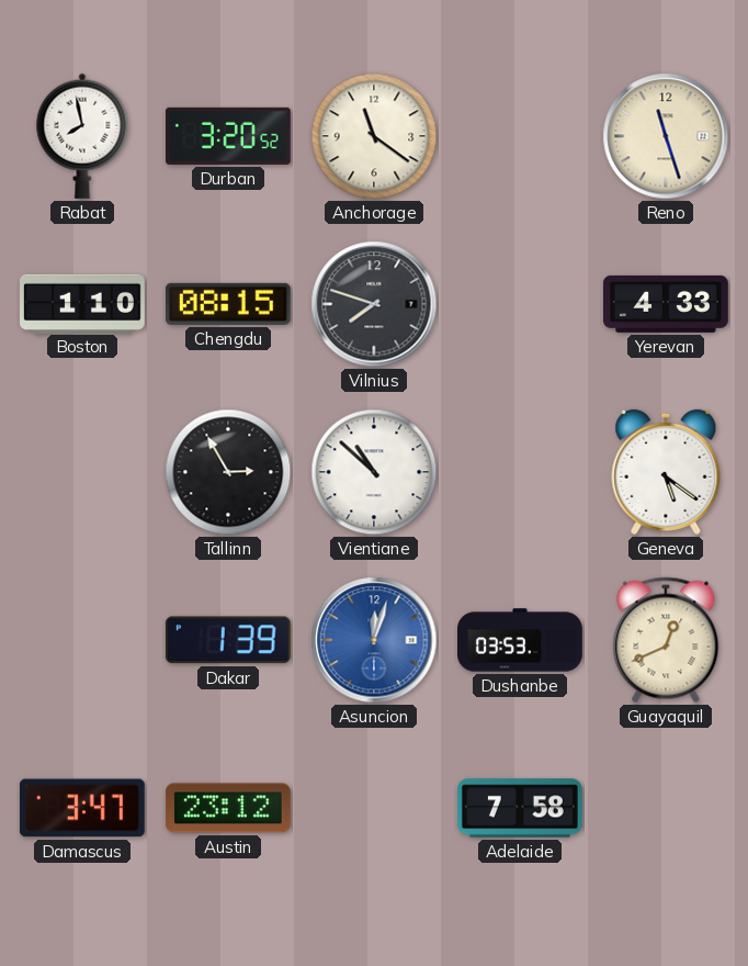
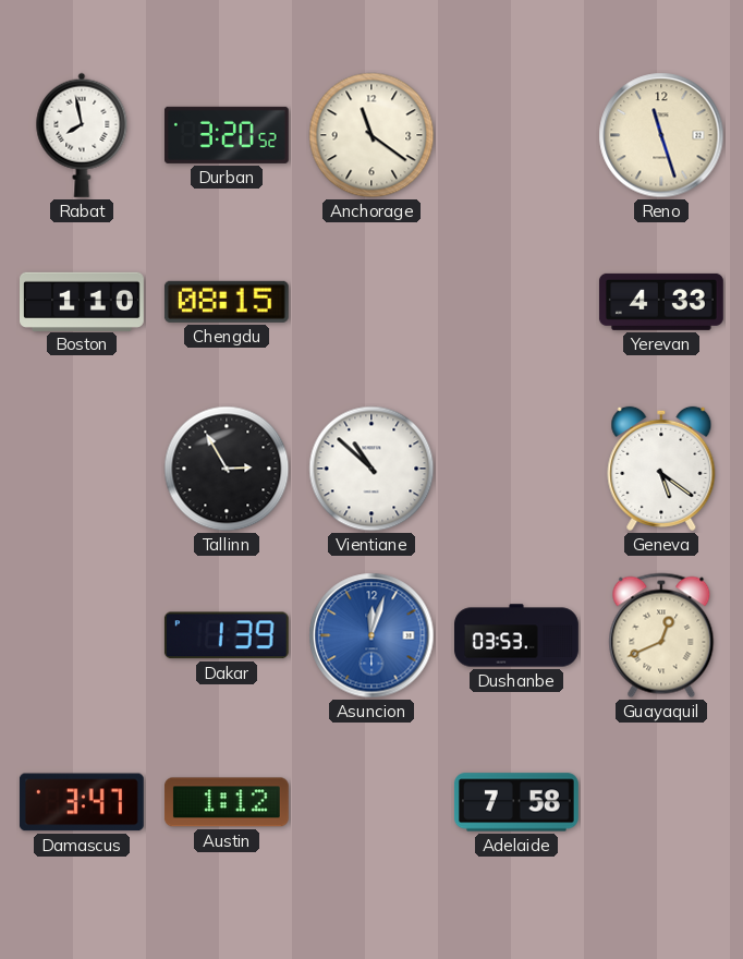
Vilnius: 7:48 -> none (374, 304)
Austin: 23:12 -> 1:12 (227, 802)
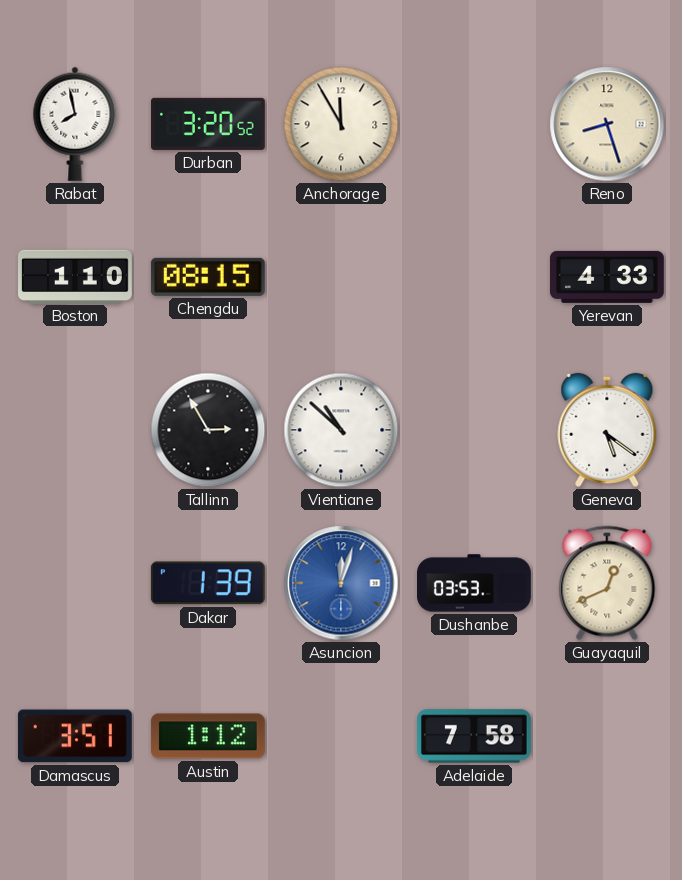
Anchorage: 11:21 -> 11:55 (341, 124)
Reno: 11:27 -> 8:27 (607, 124)
Damascus: 3:47 -> 3:51 (75, 736)
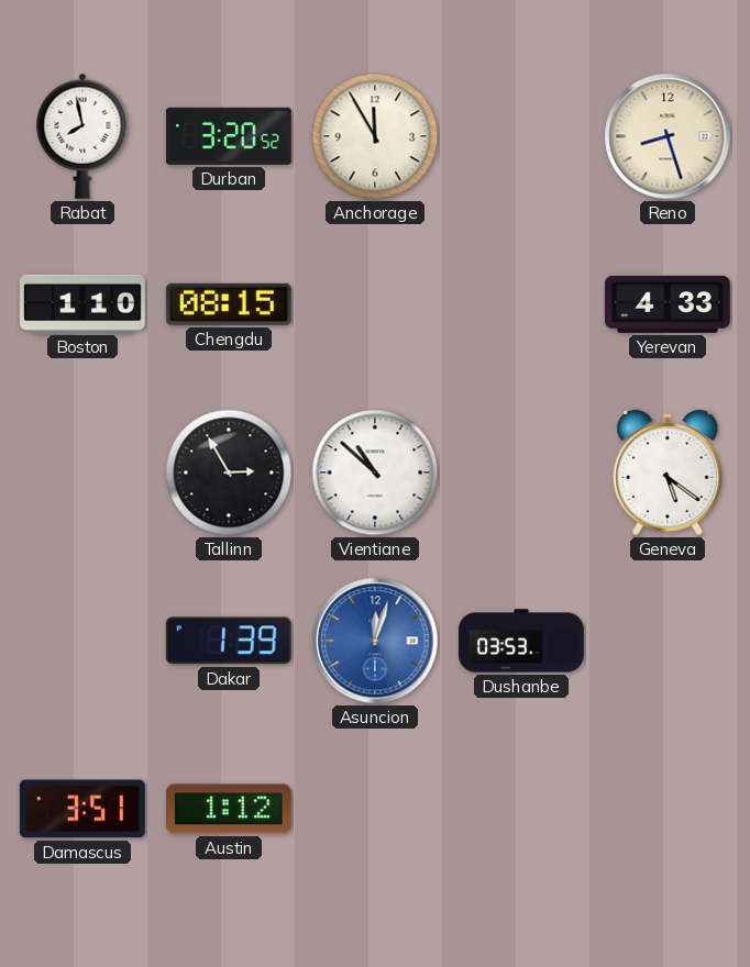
Guayaquil: 12:41 -> none (607, 583)
Adelaide: 7:58 -> none (474, 736)
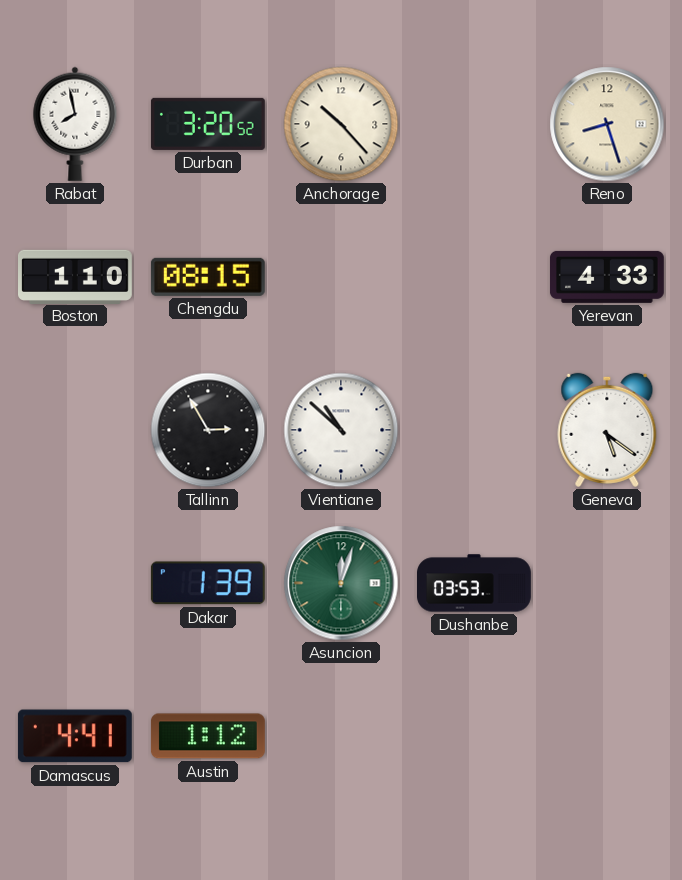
Anchorage: 11:55 -> 10:23 (341, 124)
Asuncion dial: blue -> green (341, 583)
Damascus: 3:51 -> 4:41 (75, 736)
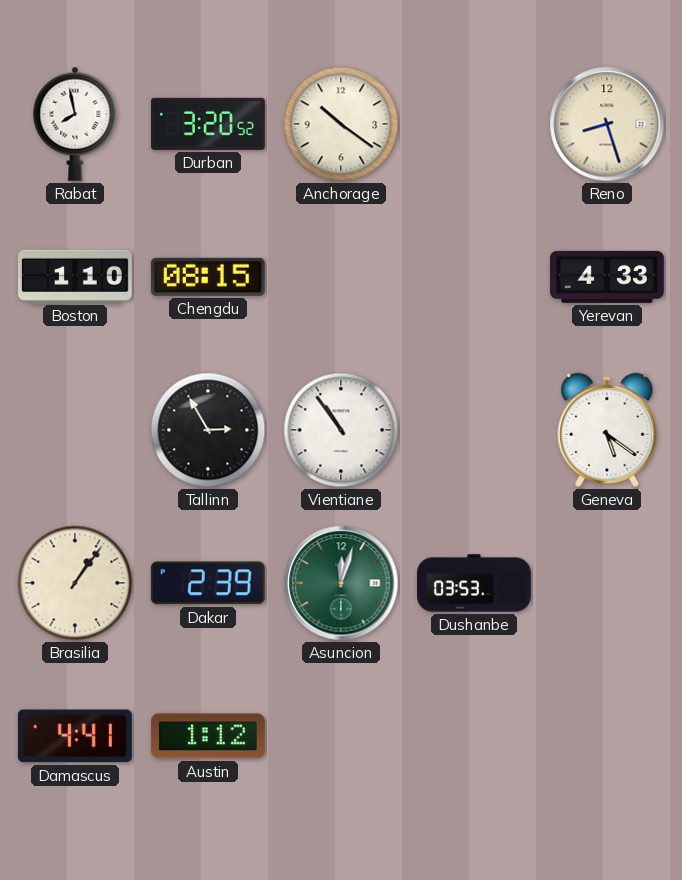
Anchorage: 10:23 -> 10:21 (341, 124)
Vientiane: 10:52 -> 10:54 (341, 430)
Brasilia: none -> 1:06 (75, 583)
Dakar: 1:39 -> 2:39 (208, 583)
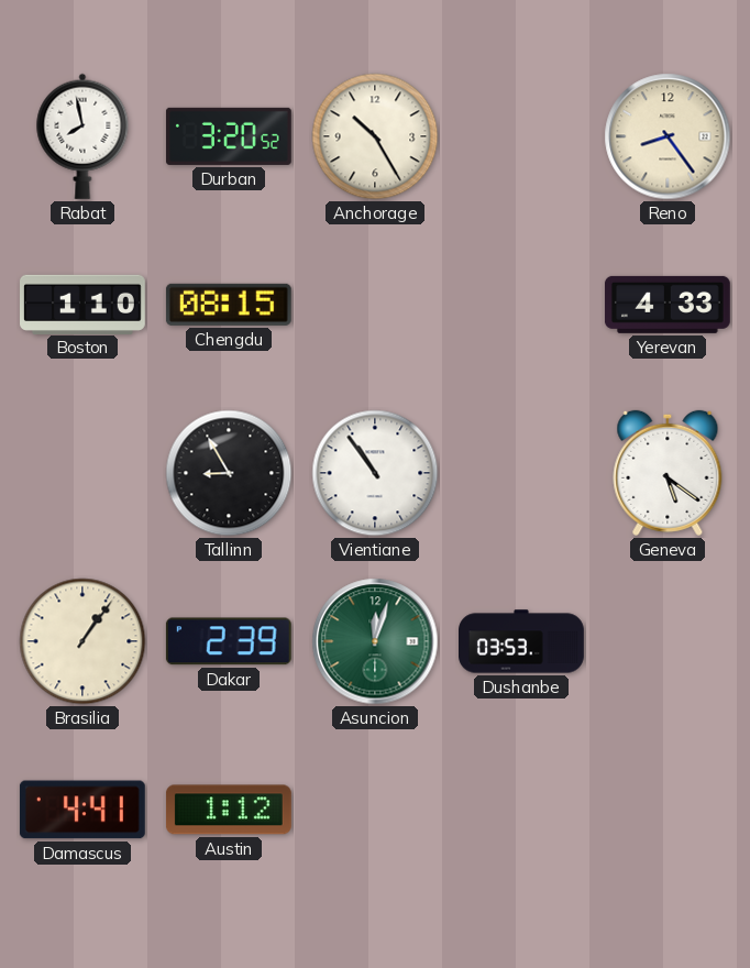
Anchorage: 10:21 -> 10:25 (375, 136)
Reno: 8:27 -> 8:24 (668, 136)
Tallinn: 2:55 -> 8:55 (229, 473)
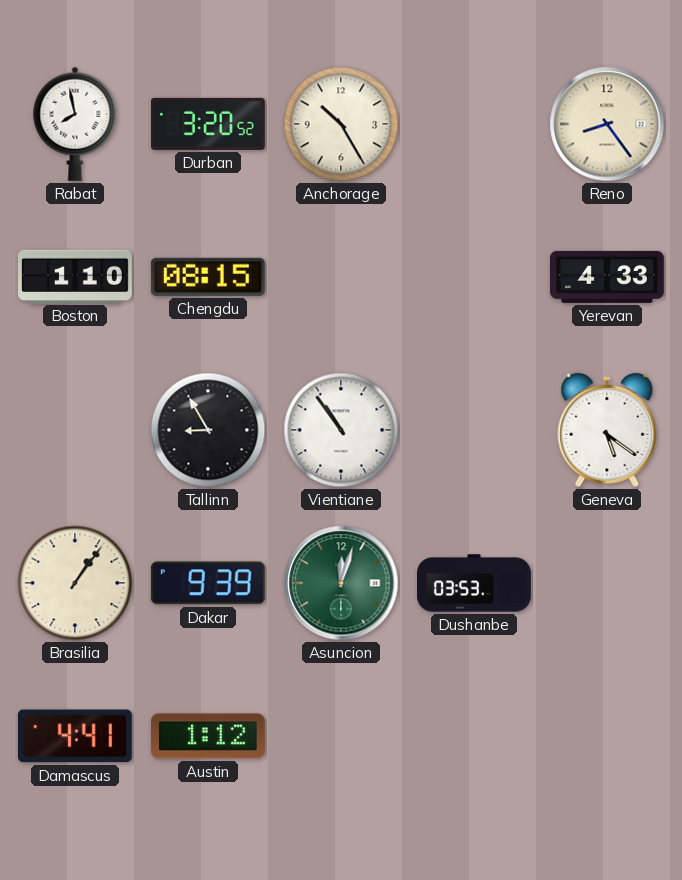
Dakar: 2:39 -> 9:39 (208, 583)
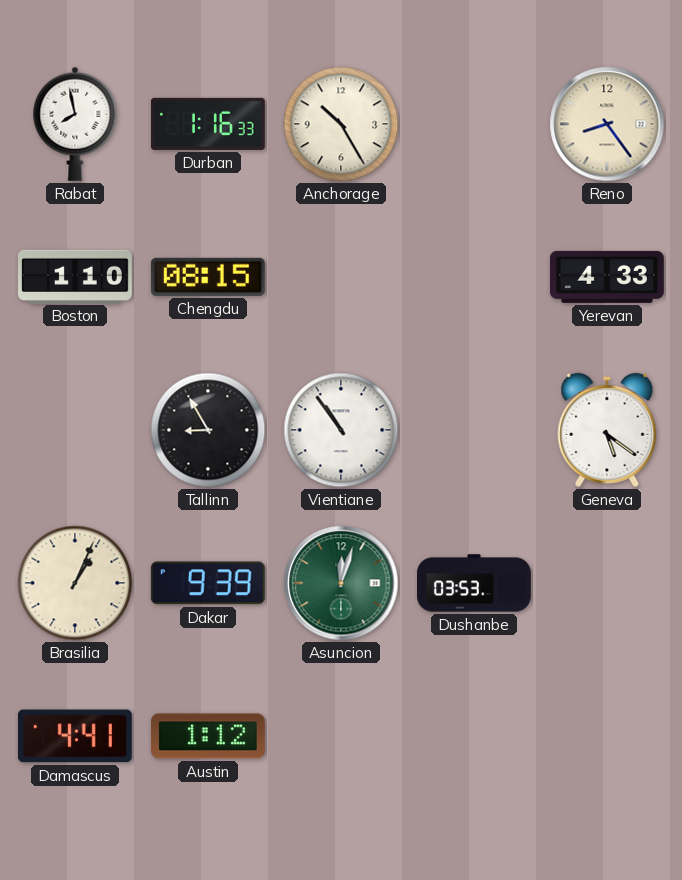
Durban: 3:20 -> 1:16 (208, 124)
Brasilia: 1:06 -> 1:04 (75, 583)
